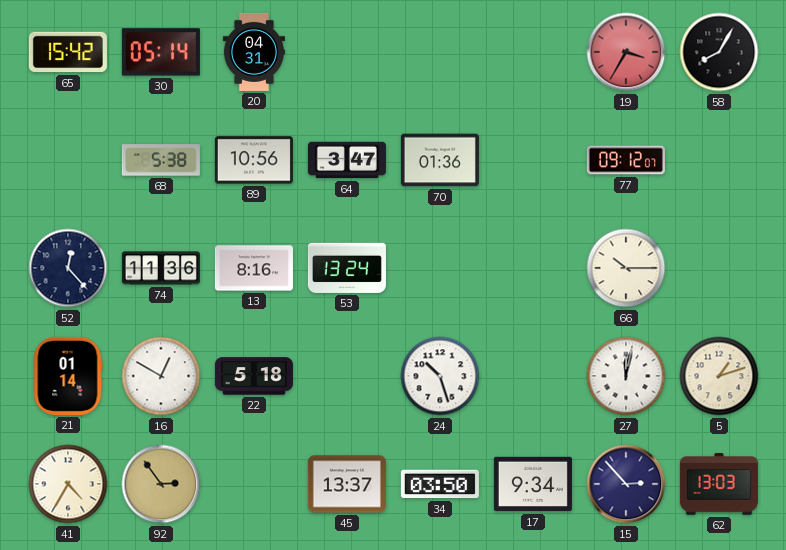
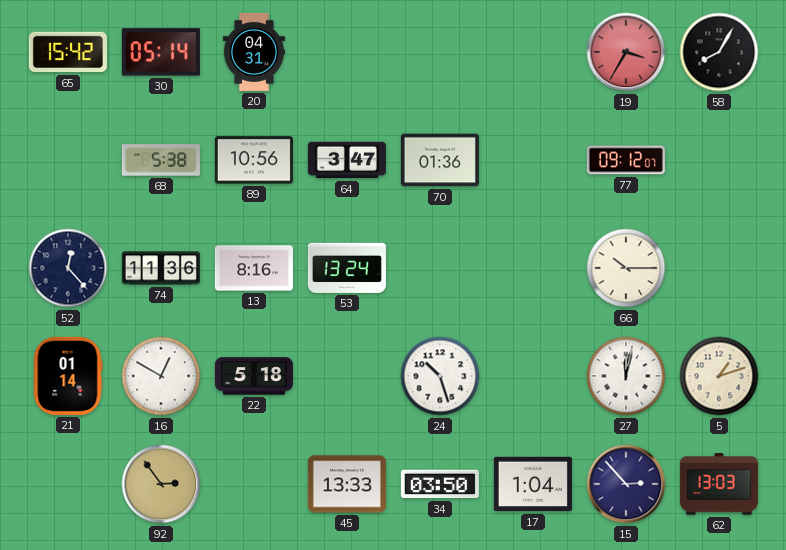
41: 4:35 -> none (68, 484)
45: 13:37 -> 13:33 (347, 484)
17: 9:34 -> 1:04 (533, 484)
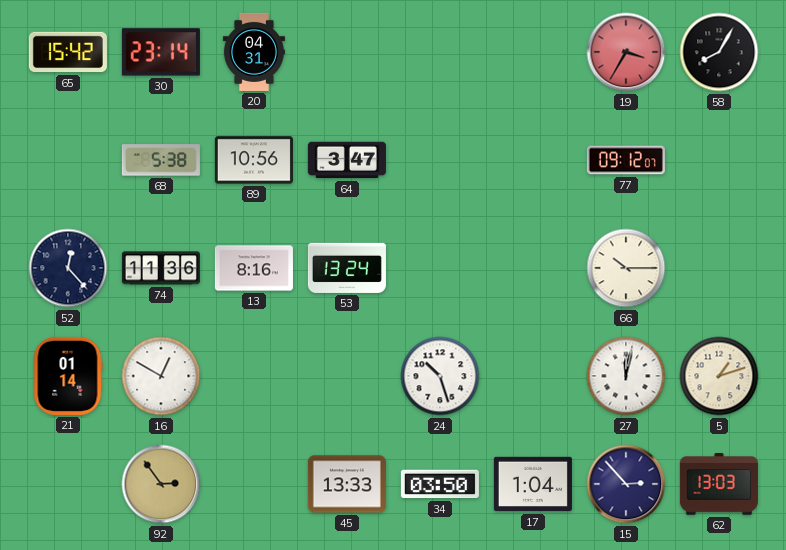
30: 05:14 -> 23:14 (161, 52)
70: 01:36 -> none (440, 160)
22: 5:18 -> none (254, 376)
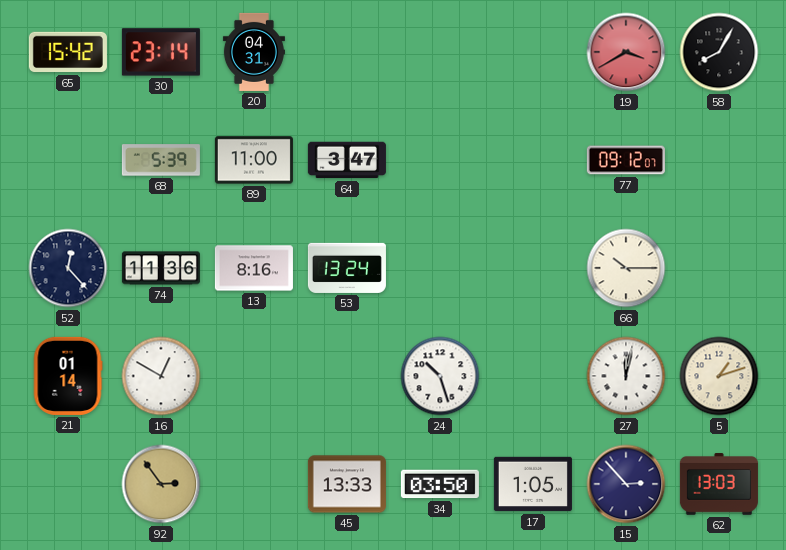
19: 3:35 -> 3:40 (626, 52)
68: 5:38 -> 5:39 (161, 160)
89: 10:56 -> 11:00 (254, 160)
17: 1:04 -> 1:05 (533, 484)
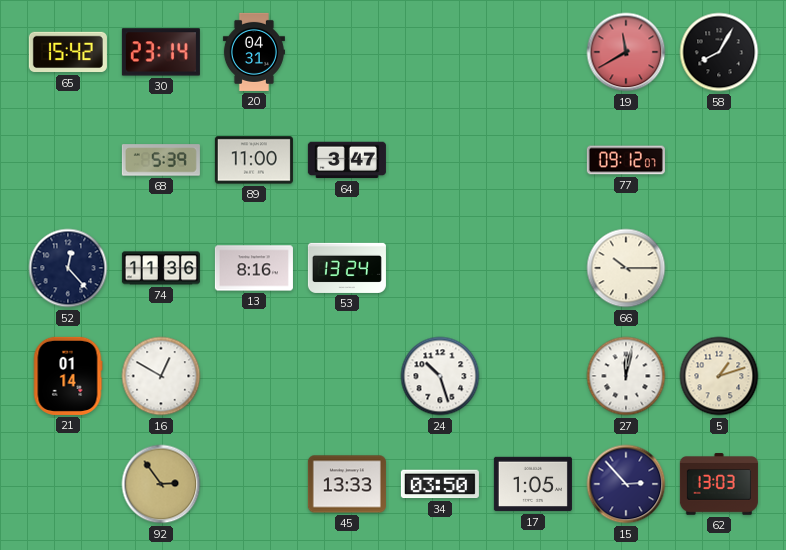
19: 3:40 -> 11:40 (626, 52)
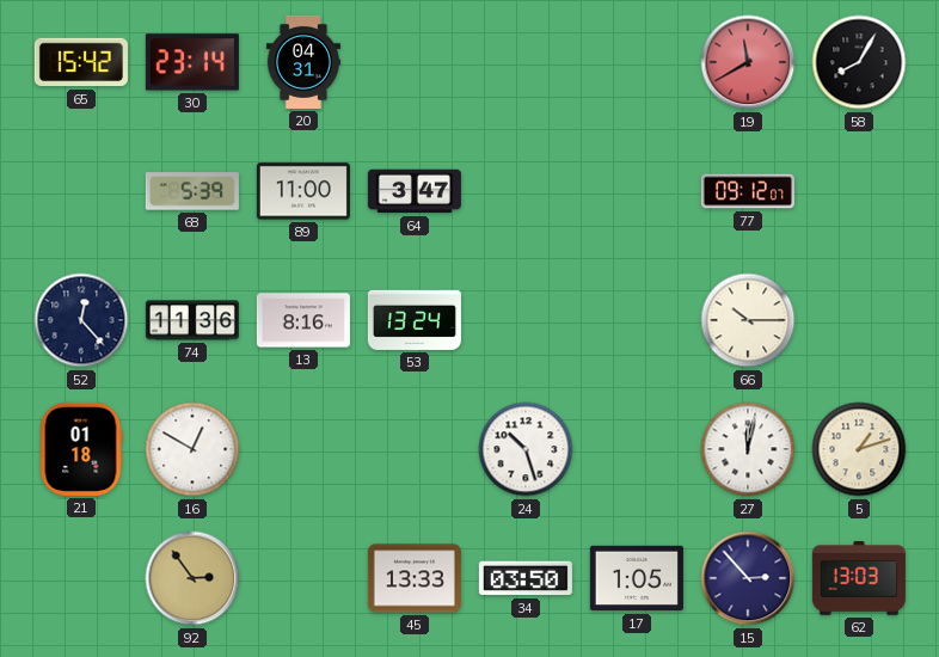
21: 01:14 -> 01:18 (81, 449)
